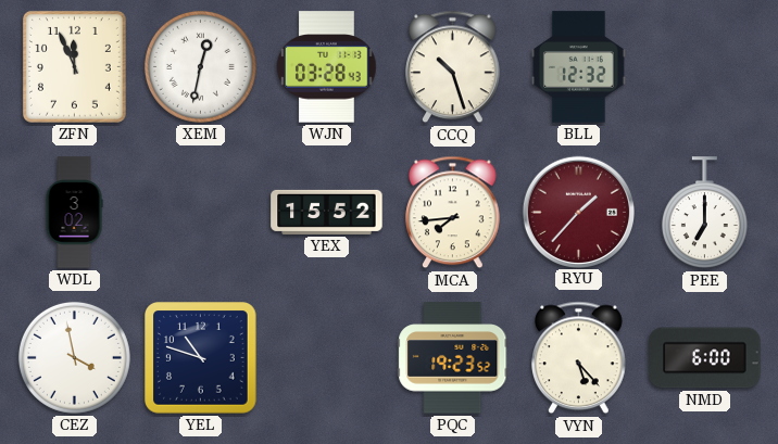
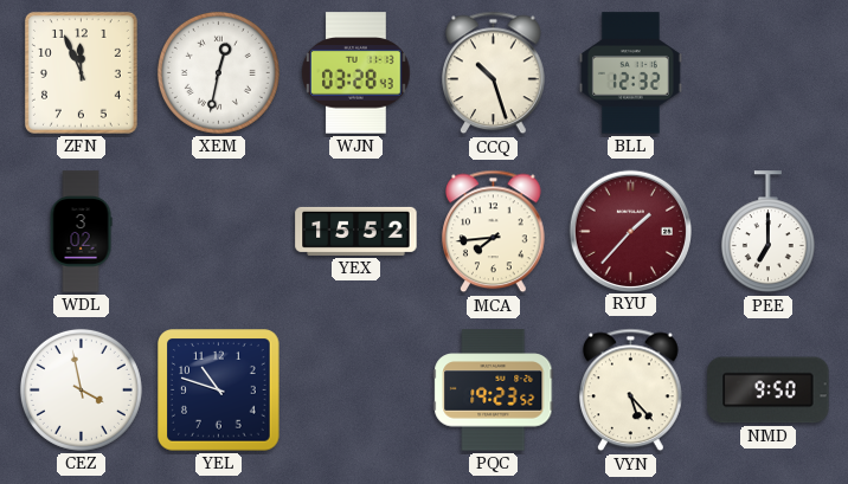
NMD: 6:00 -> 9:50 (769, 391)
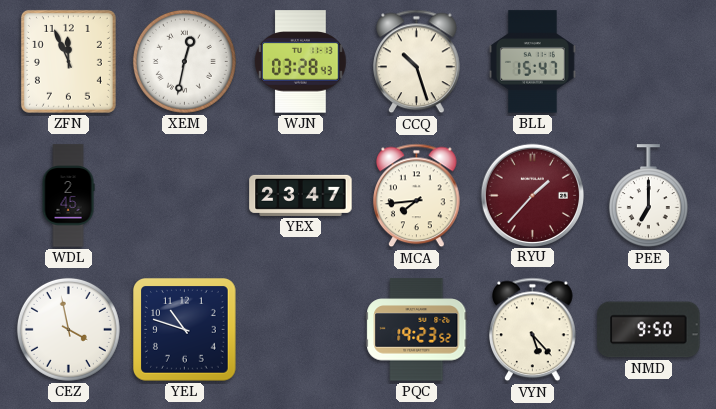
BLL: 12:32 -> 15:47 (532, 62)
WDL: 3:02 -> 2:45 (68, 196)
YEX: 15:52 -> 23:47 (301, 195)
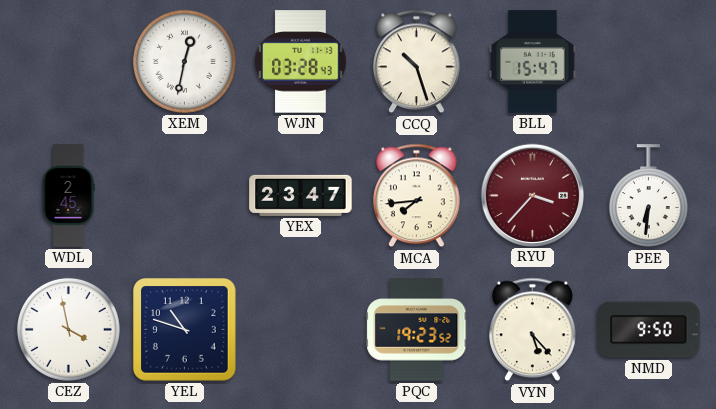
ZFN: 11:56 -> none (68, 61)
RYU: 1:37 -> 3:37 (532, 195)
PEE: 7:00 -> 6:31 (648, 196)
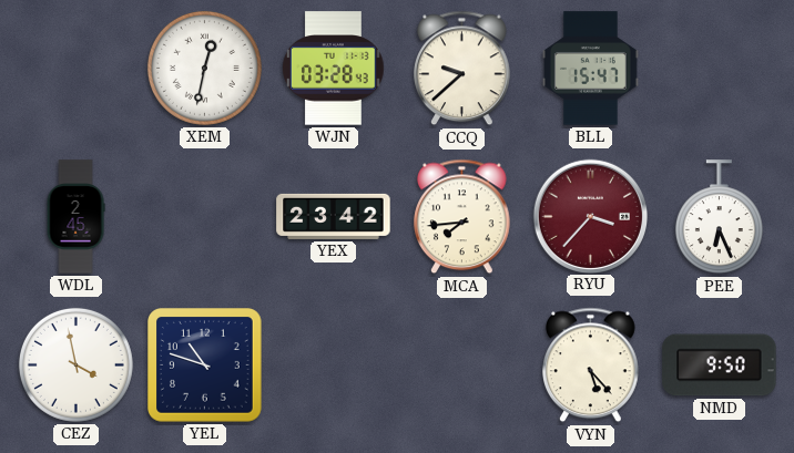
CCQ: 10:27 -> 9:38 (462, 69)
YEX: 23:47 -> 23:42 (334, 216)
PEE: 6:31 -> 6:26 (719, 217)
PQC: 19:23 -> none (417, 330)
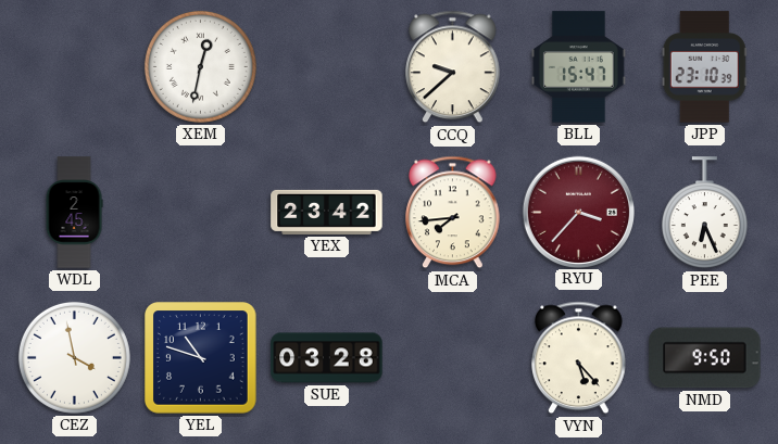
WJN: 03:28 -> none (334, 69)
JPP: none -> 23:10 (704, 67)
SUE: none -> 03:28 (327, 358)
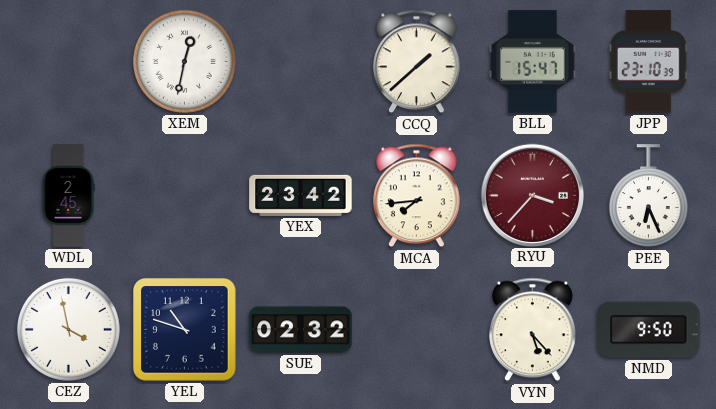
CCQ: 9:38 -> 1:38 (417, 62)
SUE: 03:28 -> 02:32 (301, 330)
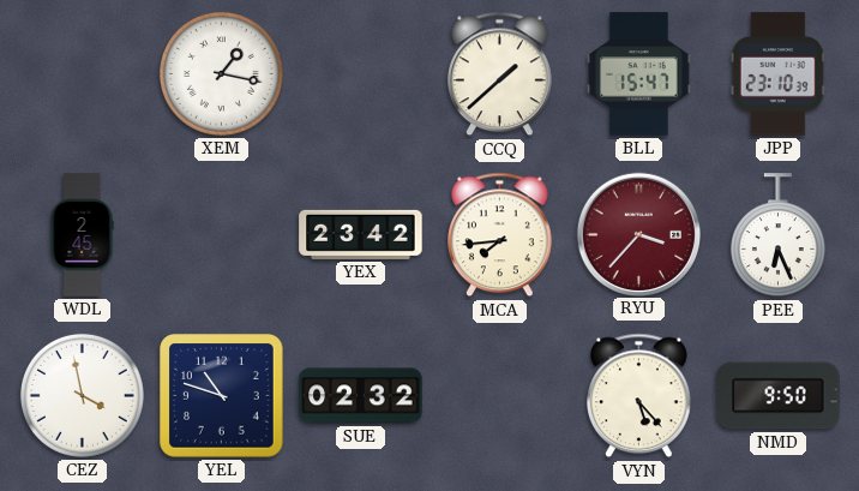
XEM: 12:32 -> 1:17 (221, 73)
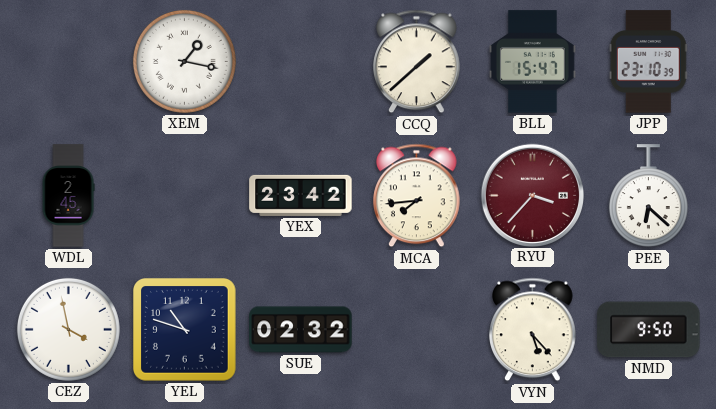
PEE: 6:26 -> 6:22 (648, 196)
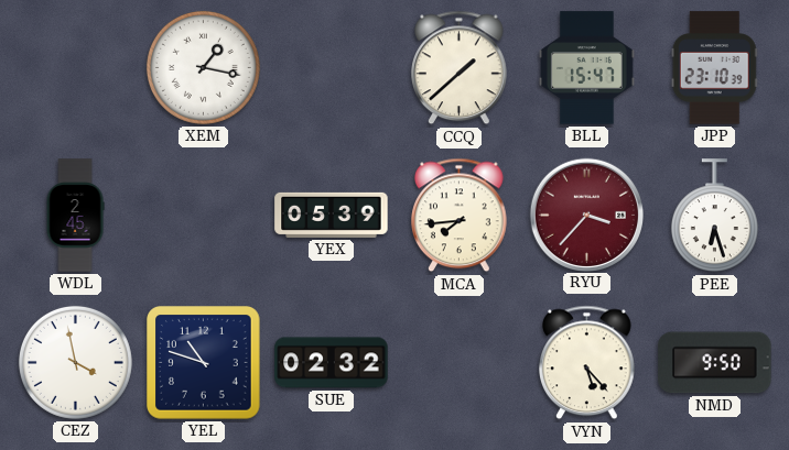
YEX: 23:42 -> 05:39 (332, 215)
PEE: 6:22 -> 6:27 (714, 216)
